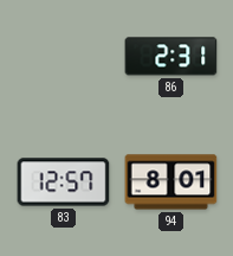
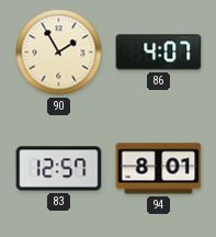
90: none -> 1:55 (59, 53)
86: 2:31 -> 4:07 (159, 53)
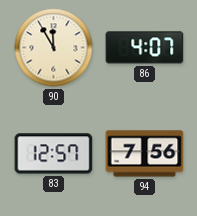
90: 1:55 -> 11:55 (54, 48)
94: 8:01 -> 7:56 (145, 154)
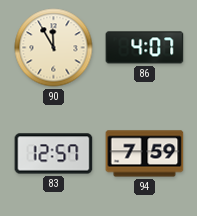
94: 7:56 -> 7:59 (145, 154)
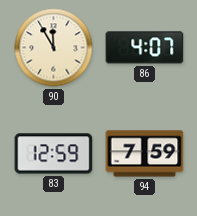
83: 12:57 -> 12:59 (54, 154)
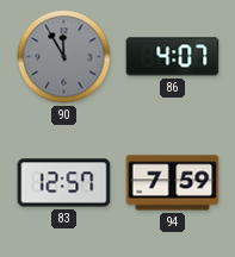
90 dial: cream -> grey (64, 57)
83: 12:59 -> 12:57 (64, 183)
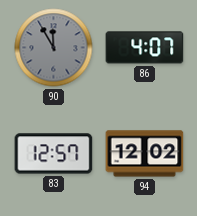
94: 7:59 -> 12:02 (145, 154)
